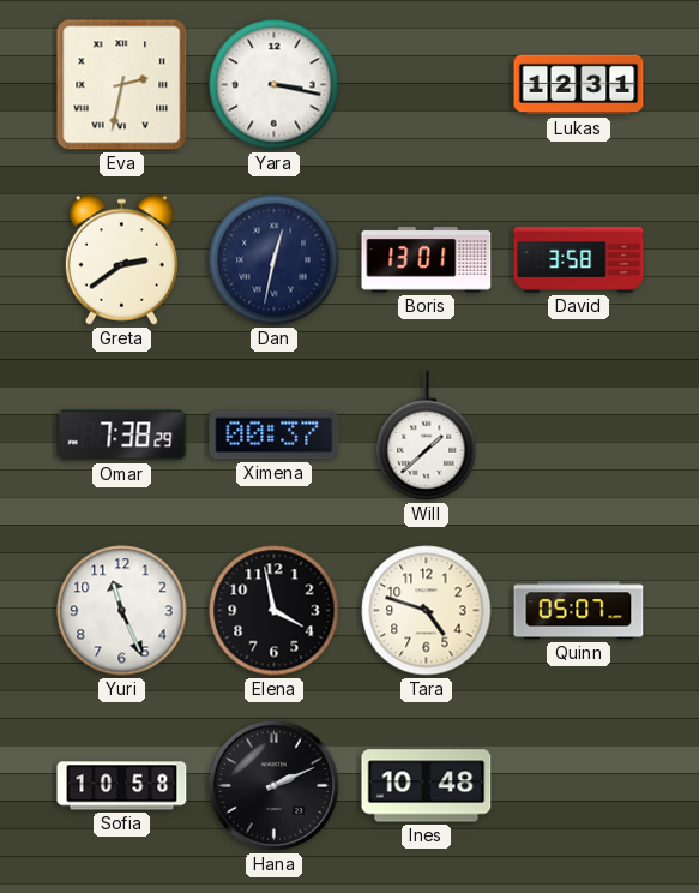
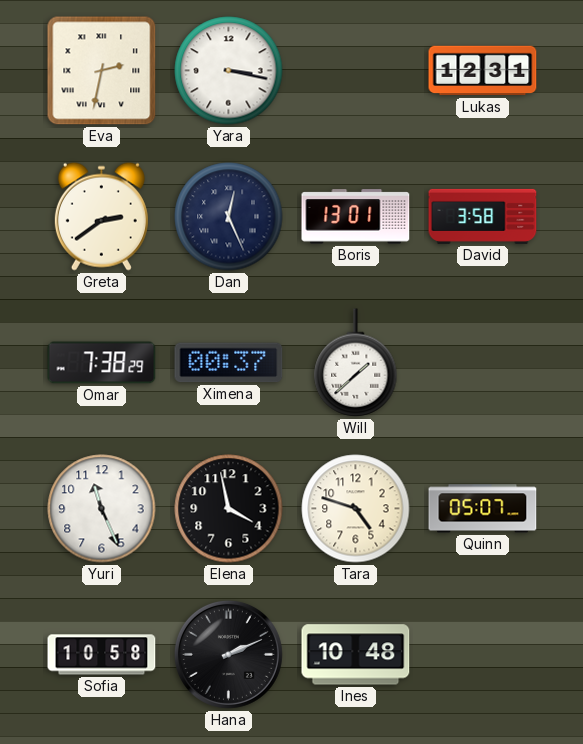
Dan: 12:32 -> 12:26 (229, 217)
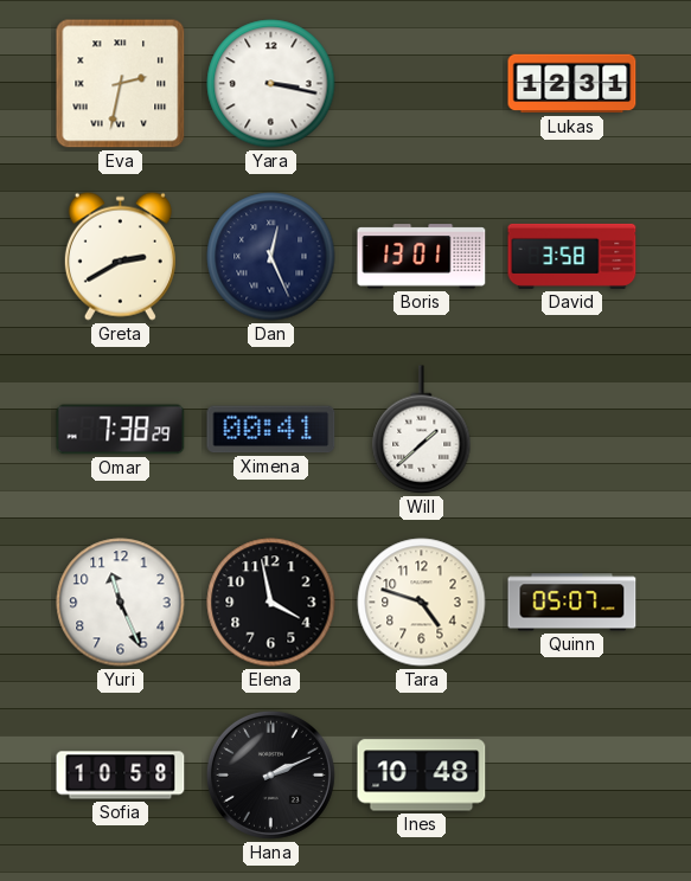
Greta: 2:39 -> 2:40 (120, 256)
Ximena: 00:37 -> 00:41 (271, 430)
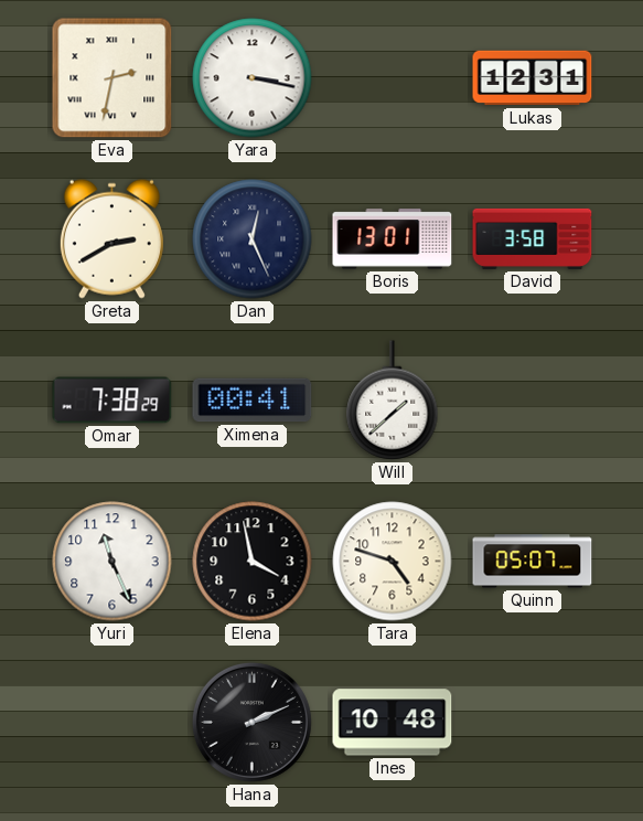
Sofia: 10:58 -> none (121, 776)
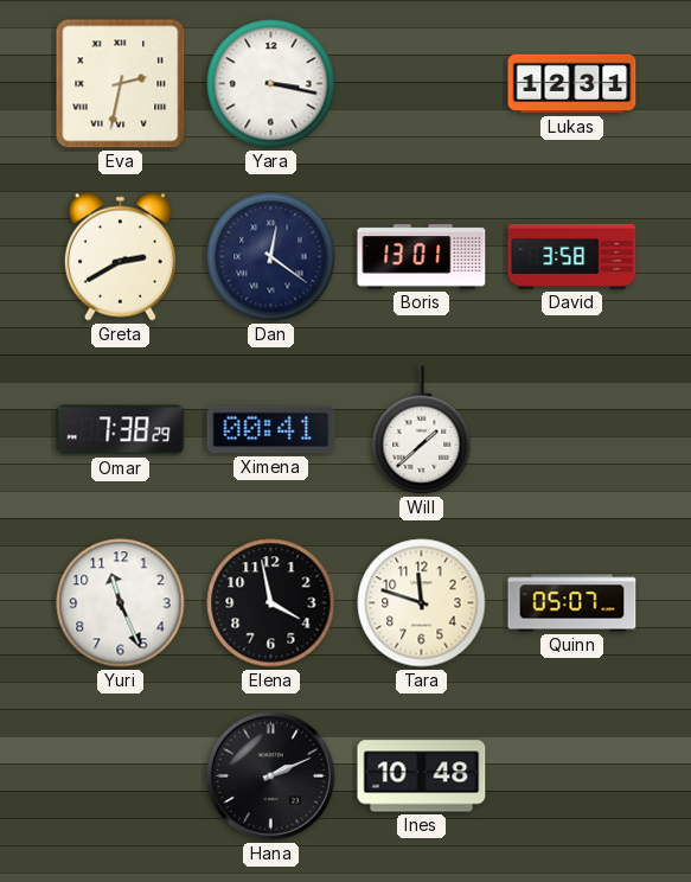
Dan: 12:26 -> 12:21 (271, 257)
Tara: 4:48 -> 11:48 (422, 603)
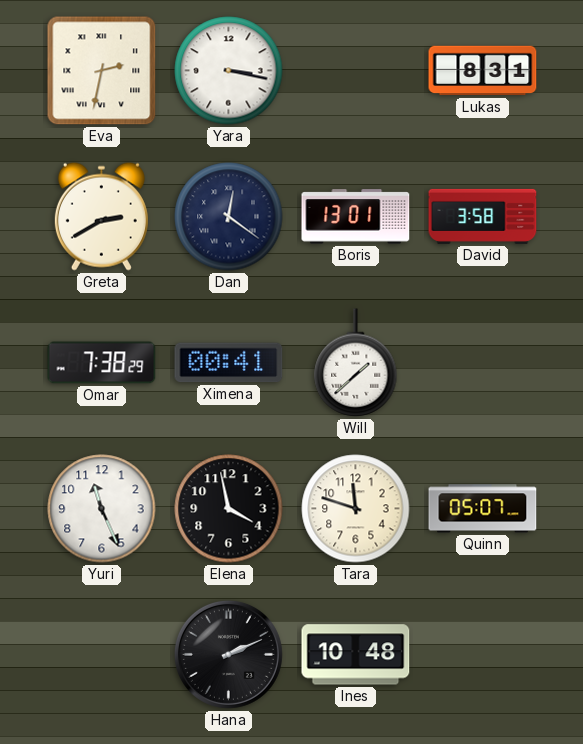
Lukas: 12:31 -> 8:31 (483, 71)
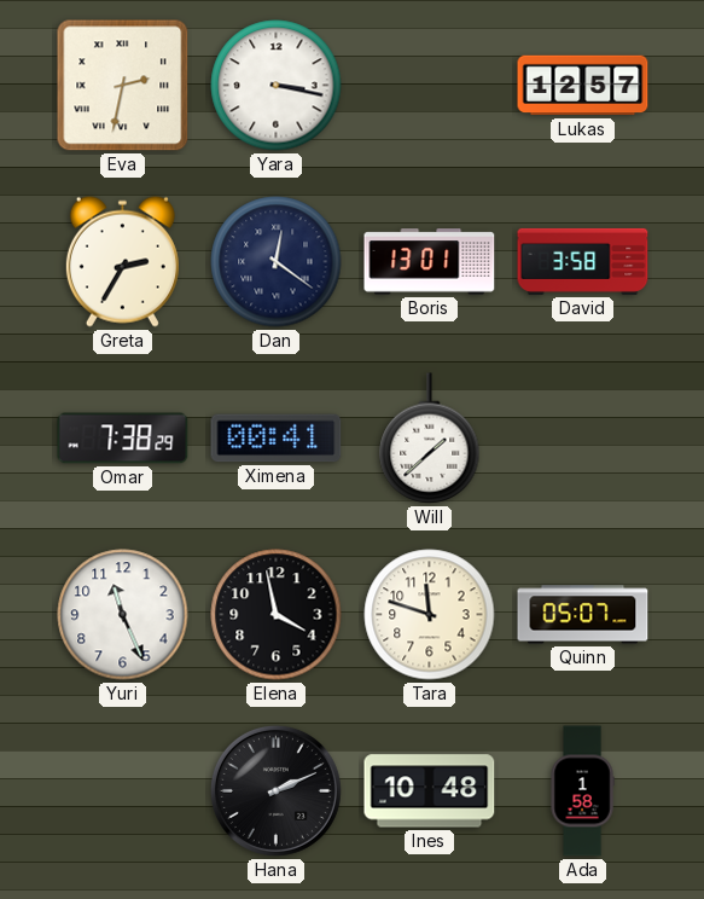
Lukas: 8:31 -> 12:57 (583, 86)
Greta: 2:40 -> 2:35 (122, 261)
Ada: none -> 1:58 (582, 791)
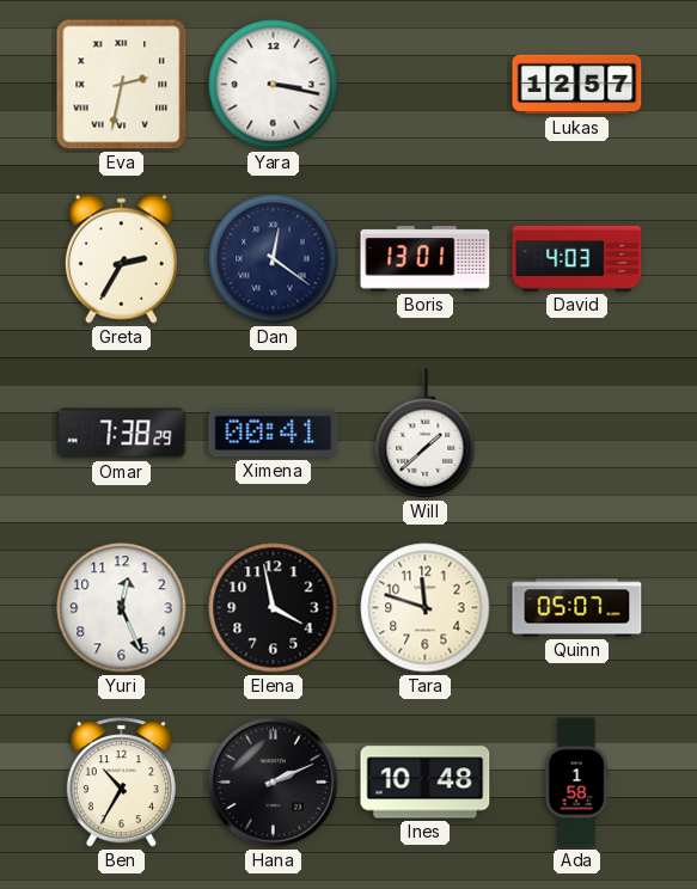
David: 3:58 -> 4:03 (577, 258)
Yuri: 11:26 -> 12:26 (122, 608)
Ben: none -> 10:35 (121, 783)
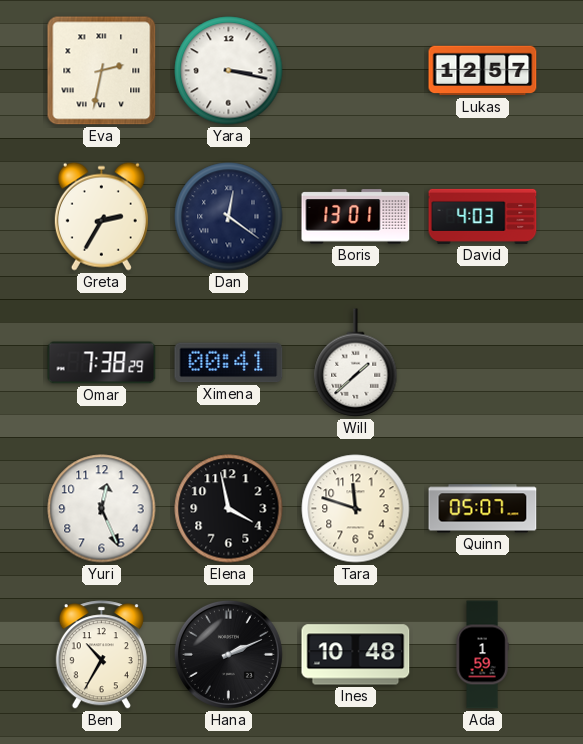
Ada: 1:58 -> 1:59 (482, 655)
